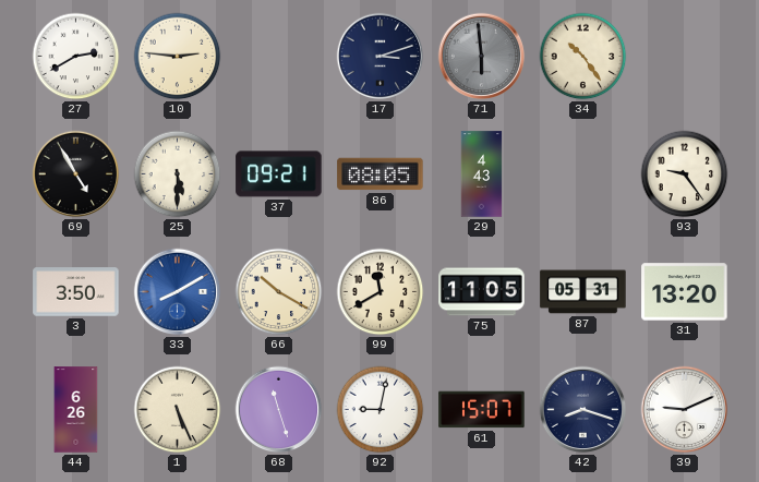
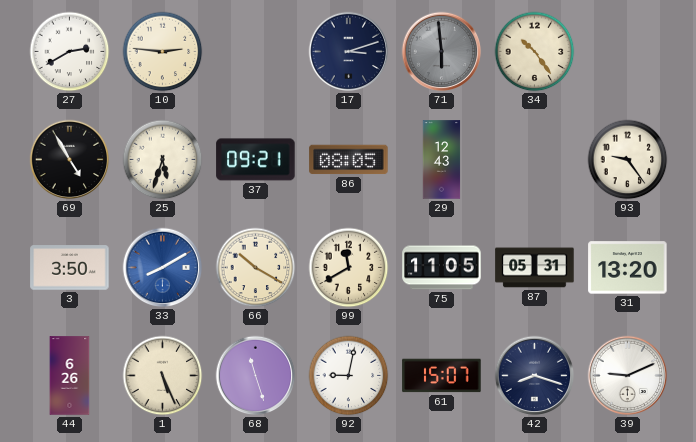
25: 5:30 -> 5:33 (163, 160)
29: 4:43 -> 12:43 (442, 160)
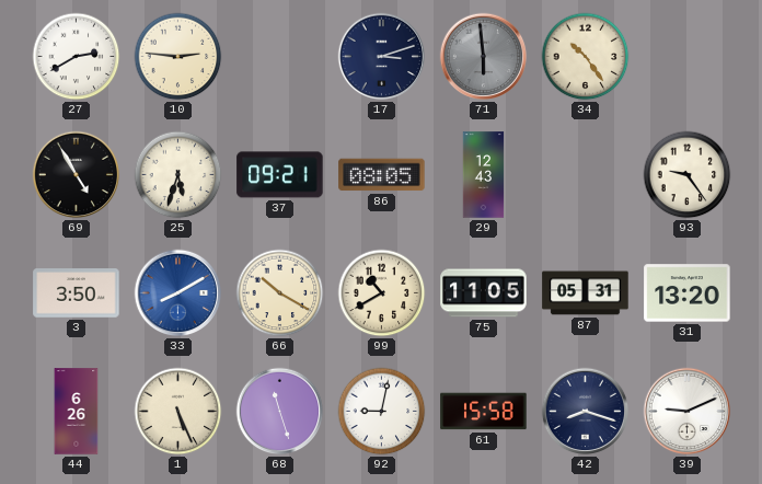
99: 11:40 -> 10:40 (382, 293)
61: 15:07 -> 15:58 (484, 412)
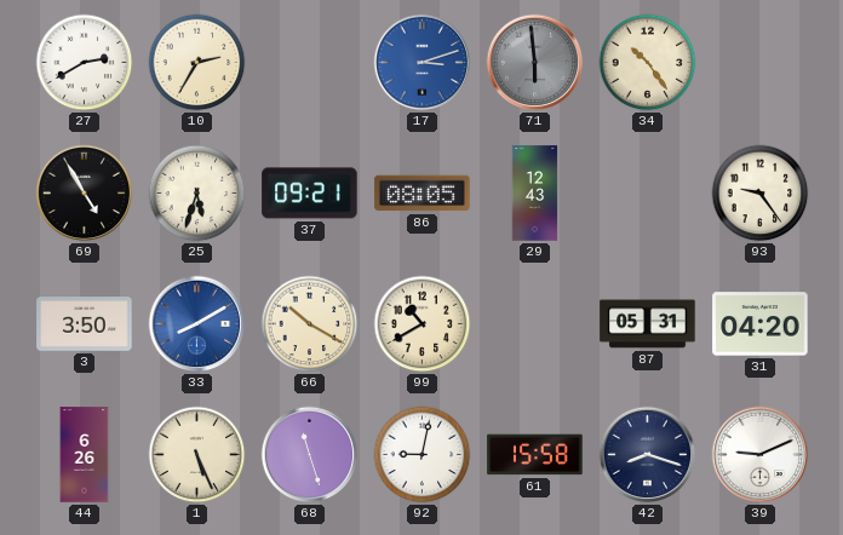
10: 2:46 -> 2:35 (197, 63)
17 dial: navy -> blue (423, 63)
75: 11:05 -> none (484, 293)
31: 13:20 -> 04:20 (761, 324)
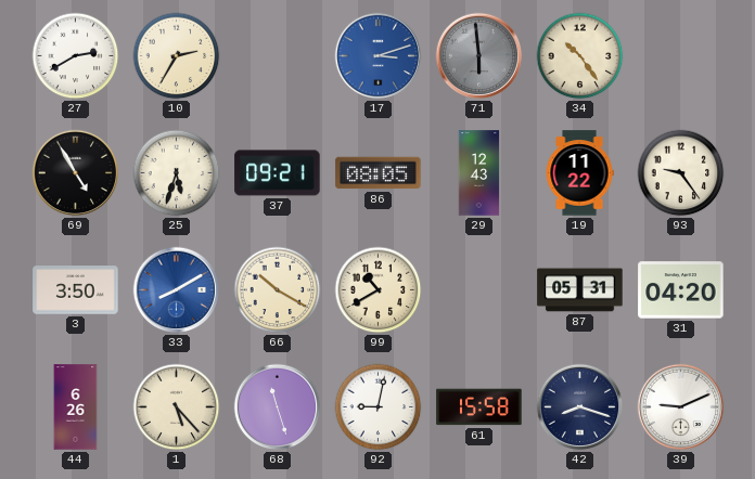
19: none -> 11:22 (579, 173)
1: 5:26 -> 5:23 (177, 407)
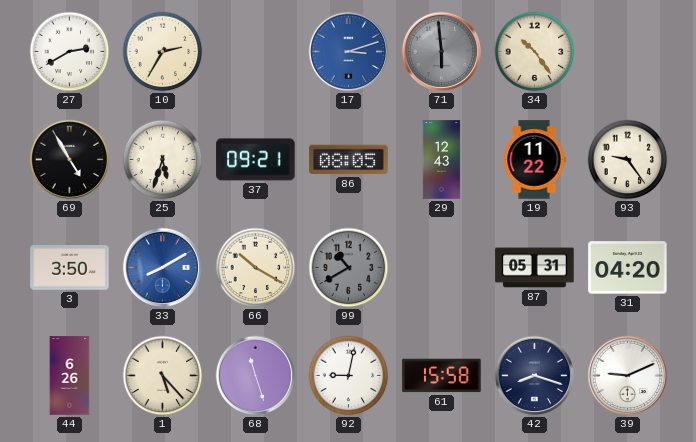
99 dial: cream -> grey (349, 268)
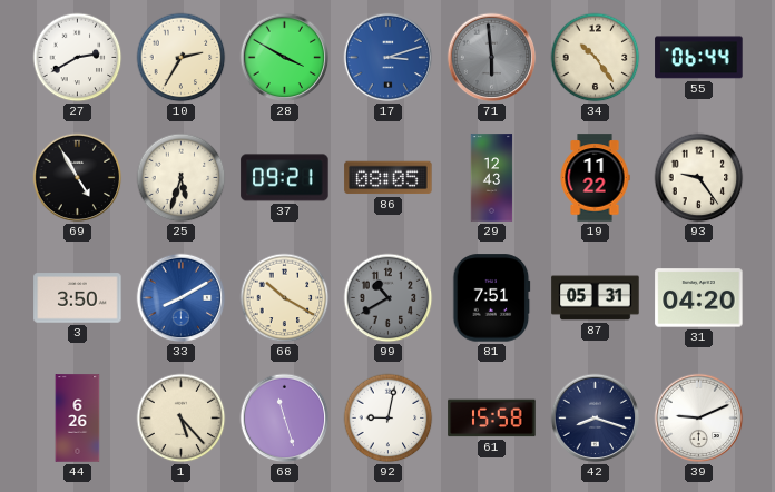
28: none -> 3:50 (285, 58)
55: none -> 06:44 (699, 58)
81: none -> 7:51 (492, 298)
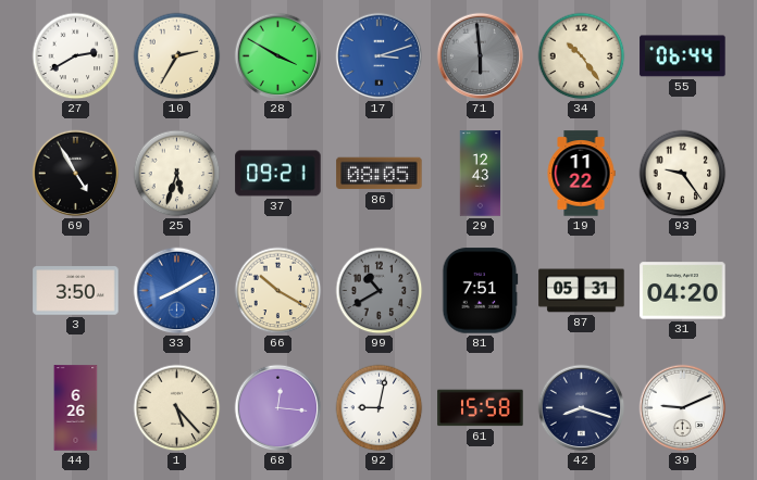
68: 11:27 -> 12:16 (278, 408)
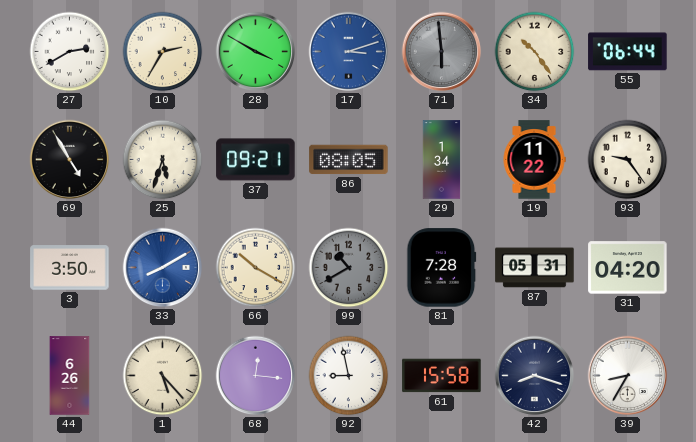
29: 12:43 -> 1:34 (442, 160)
81: 7:51 -> 7:28 (442, 268)
92: 9:02 -> 8:58 (349, 376)
39: 9:11 -> 8:35 (628, 376)
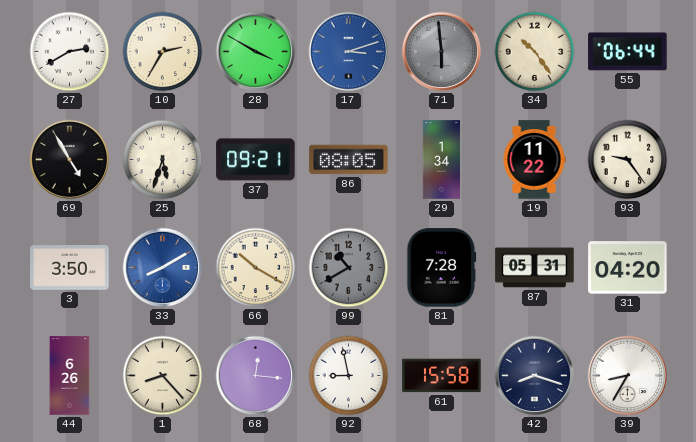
1: 5:23 -> 8:23 (163, 376)
